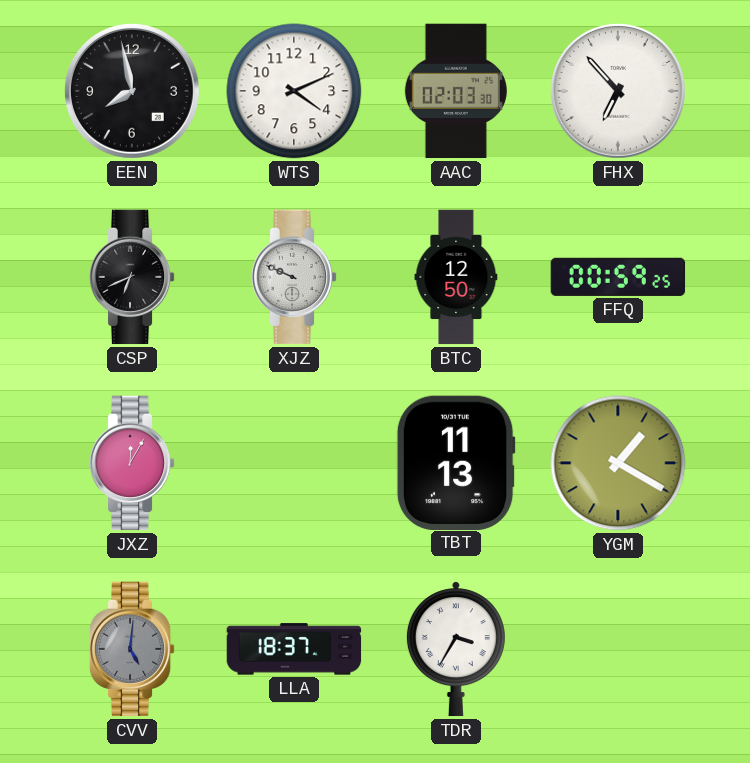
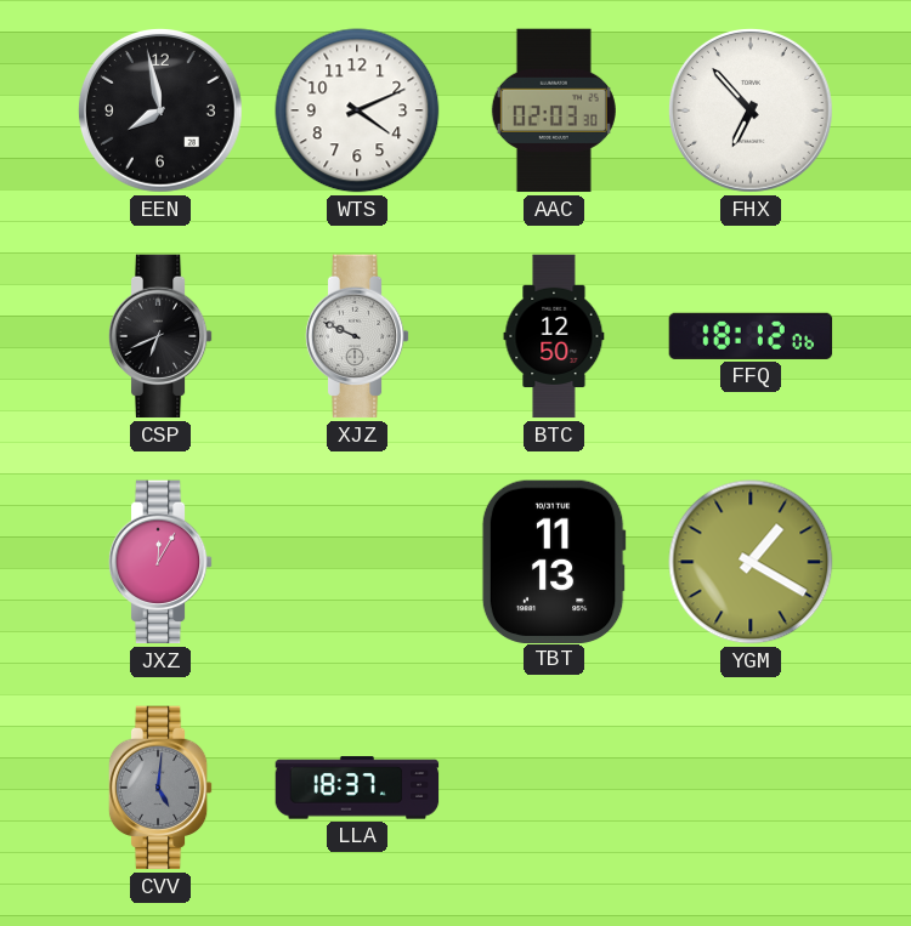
FFQ: 00:59 -> 18:12 (751, 336)
TDR: 3:35 -> none (456, 649)
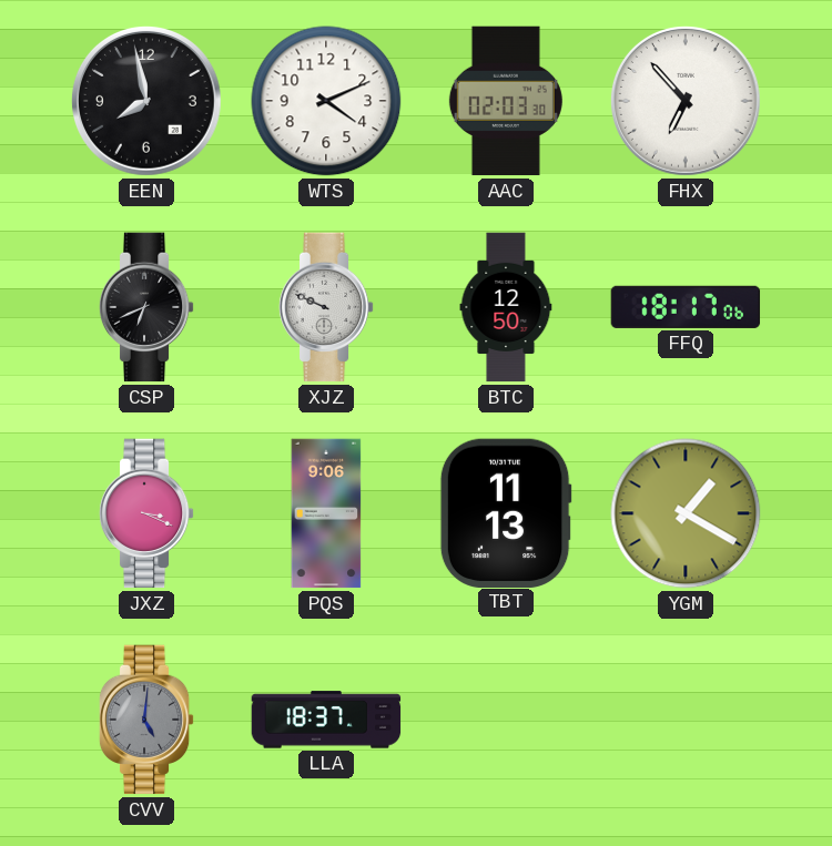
FFQ: 18:12 -> 18:17 (686, 307)
JXZ: 12:05 -> 3:19 (146, 513)
PQS: none -> 9:06 (326, 513)
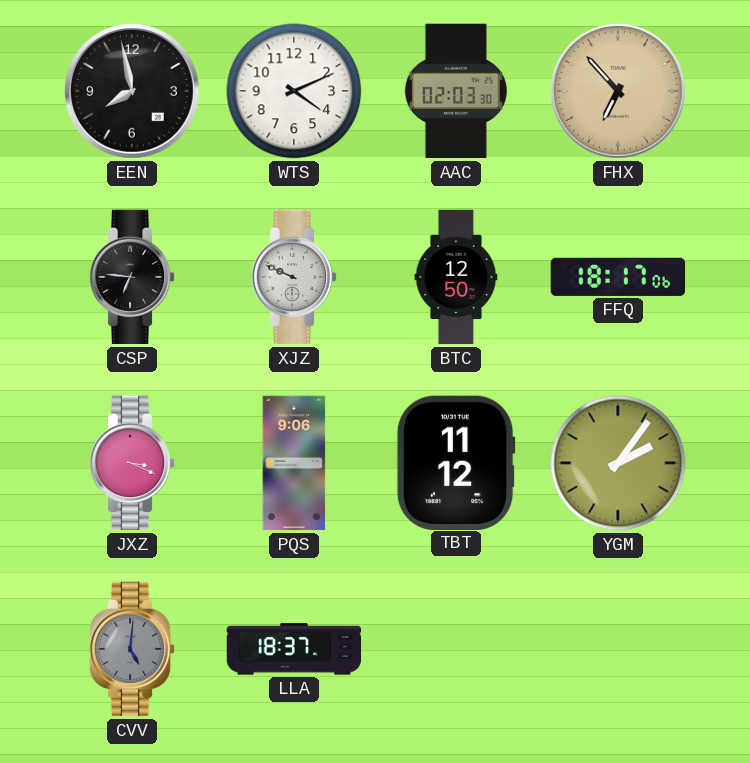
FHX dial: white -> champagne (619, 92)
CSP: 6:41 -> 6:46 (132, 277)
TBT: 11:13 -> 11:12 (456, 462)
YGM: 1:20 -> 2:06 (618, 463)
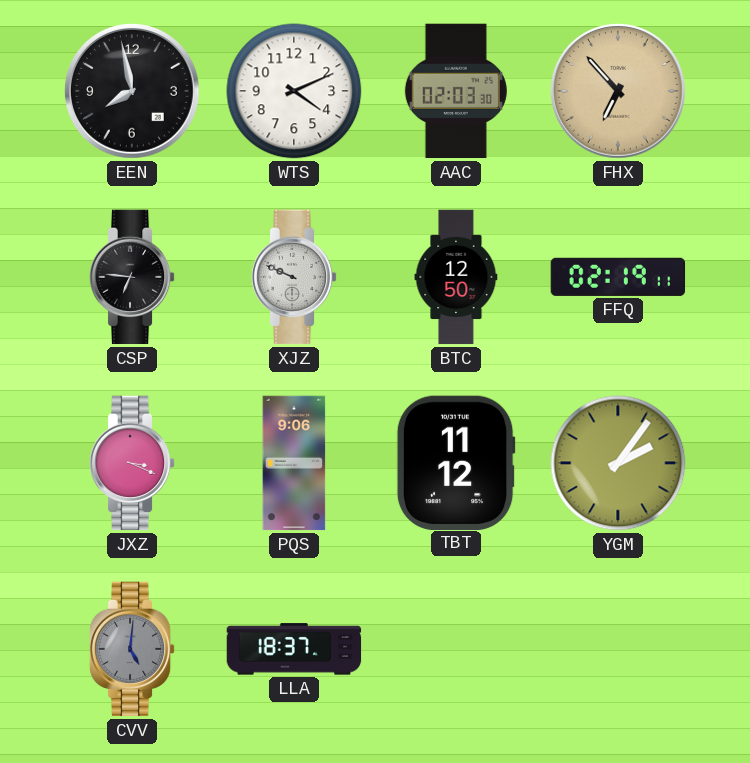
FFQ: 18:17 -> 02:19 (618, 277)
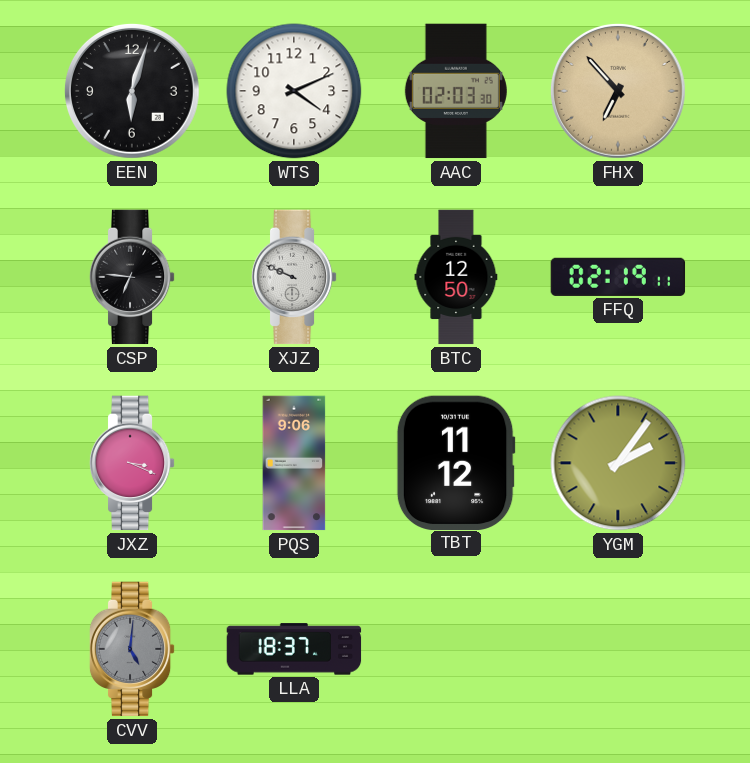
EEN: 7:58 -> 6:03 (133, 92)
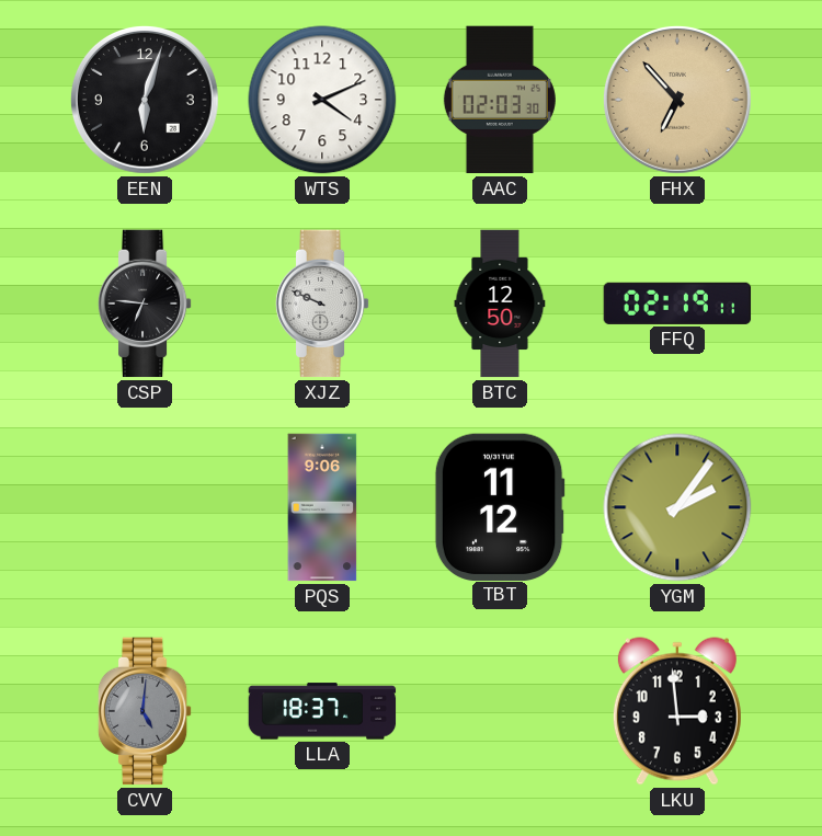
JXZ: 3:19 -> none (132, 463)
LKU: none -> 2:59 (677, 711)
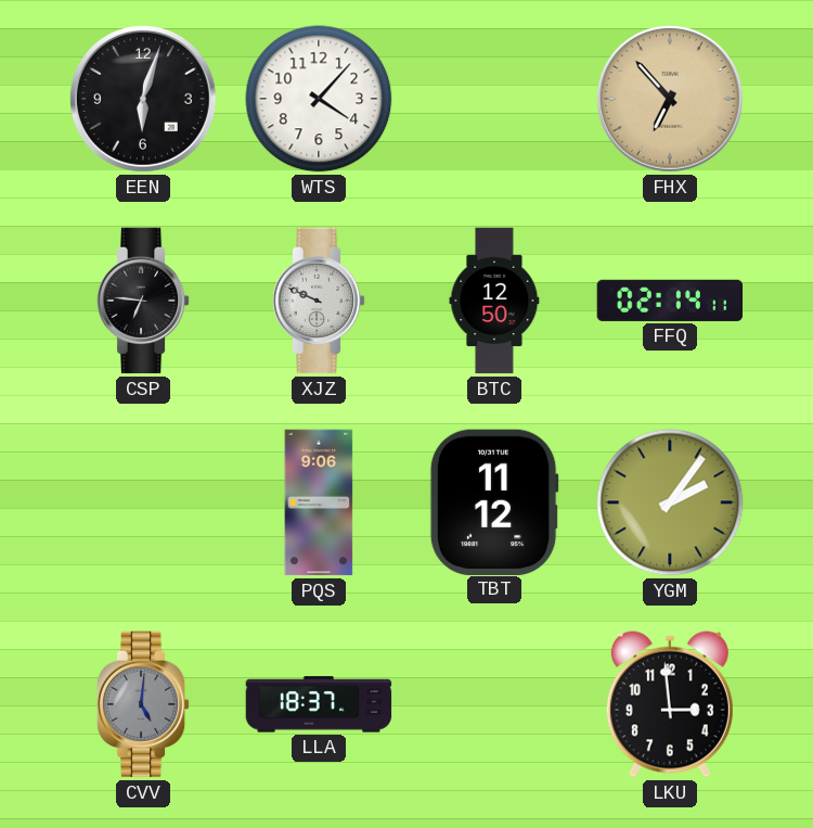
WTS: 4:11 -> 4:07 (319, 99)
AAC: 02:03 -> none (500, 100)
FFQ: 02:19 -> 02:14 (670, 301)
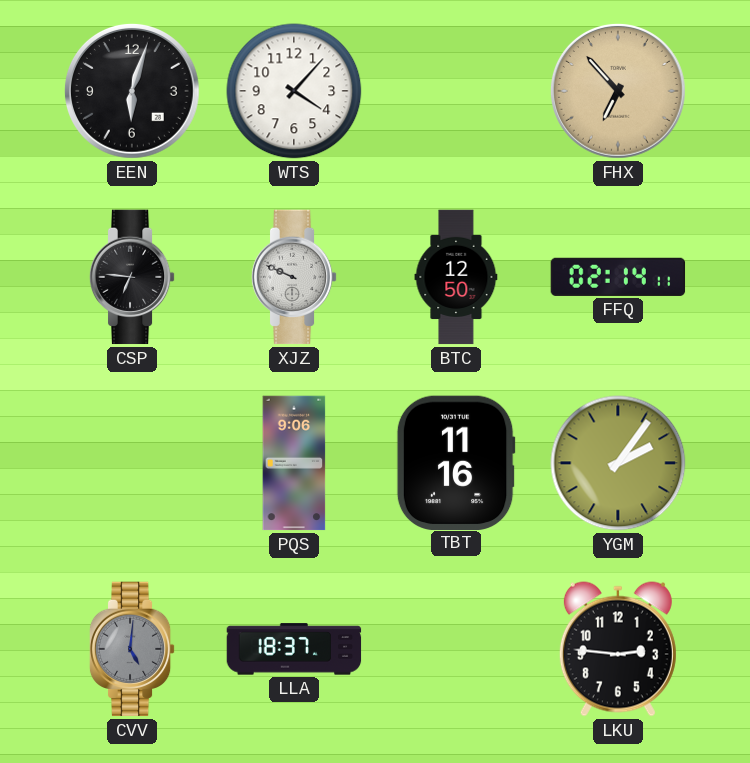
TBT: 11:12 -> 11:16 (456, 462)
LKU: 2:59 -> 2:46 (618, 649)
